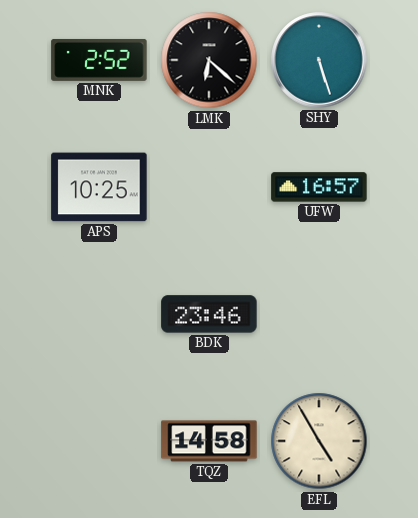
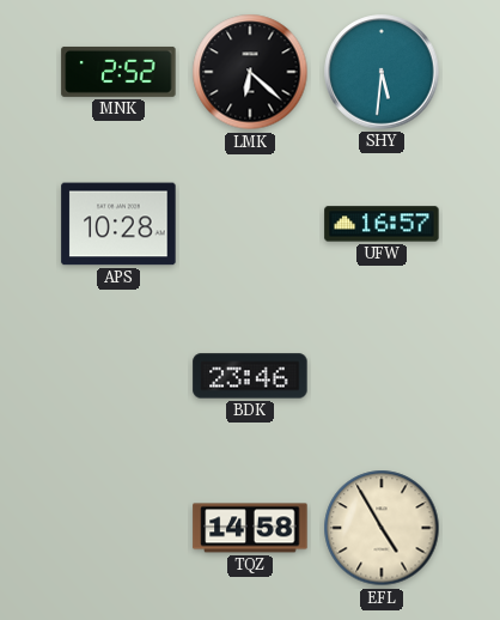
SHY: 5:27 -> 5:31 (382, 72)
APS: 10:25 -> 10:28 (118, 224)
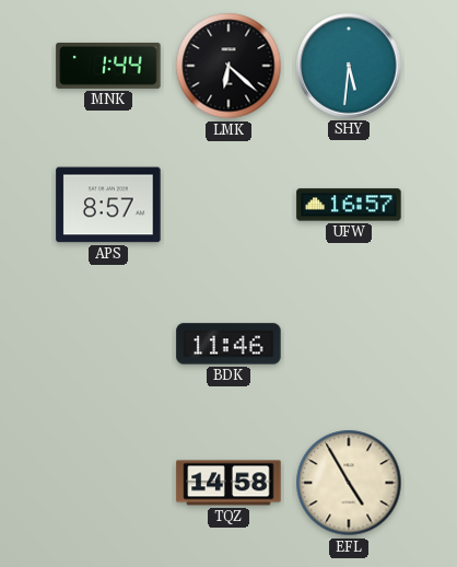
MNK: 2:52 -> 1:44 (108, 66)
APS: 10:28 -> 8:57 (108, 205)
BDK: 23:46 -> 11:46 (228, 344)
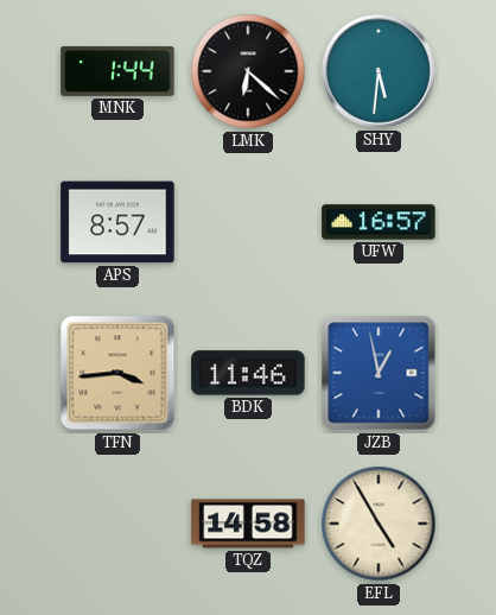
TFN: none -> 3:44 (117, 373)
JZB: none -> 12:58 (379, 373)
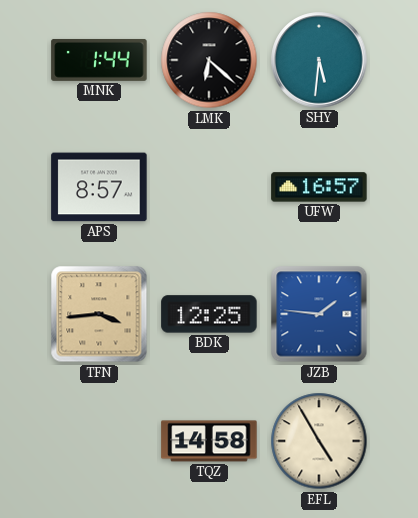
BDK: 11:46 -> 12:25 (209, 314)
JZB: 12:58 -> 1:46 (319, 314)
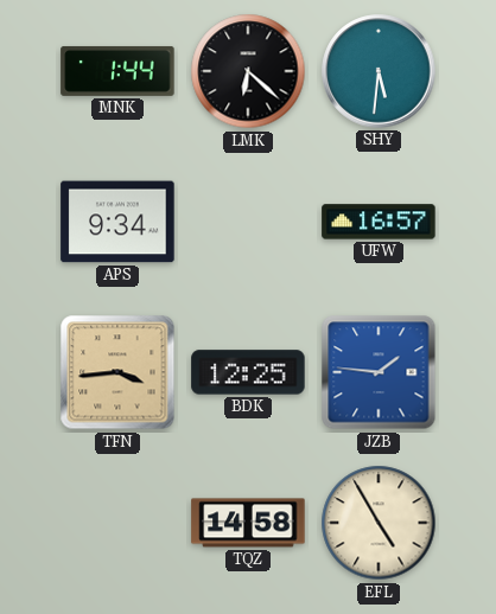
APS: 8:57 -> 9:34 (117, 222)
